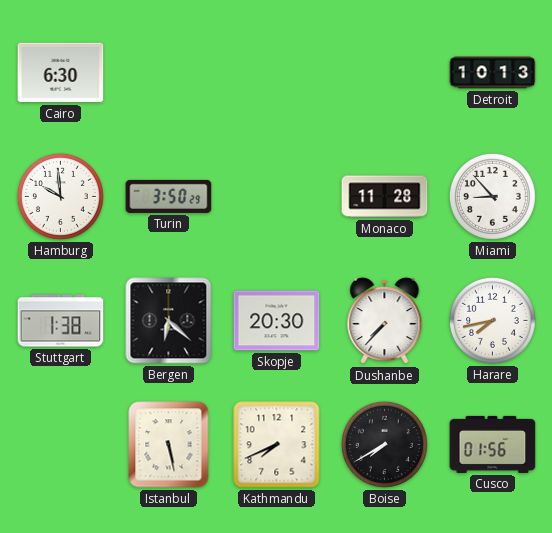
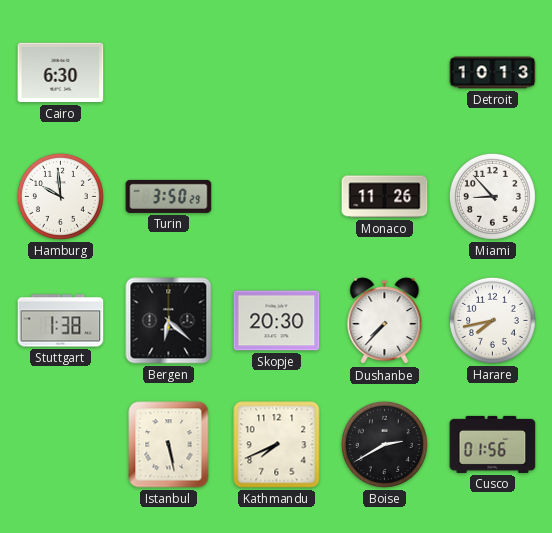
Monaco: 11:28 -> 11:26 (385, 197)
Boise: 7:40 -> 2:40 (384, 444)
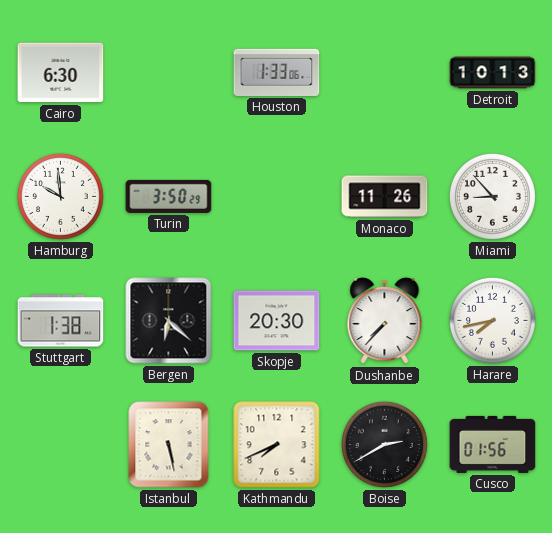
Houston: none -> 1:33 (277, 72)
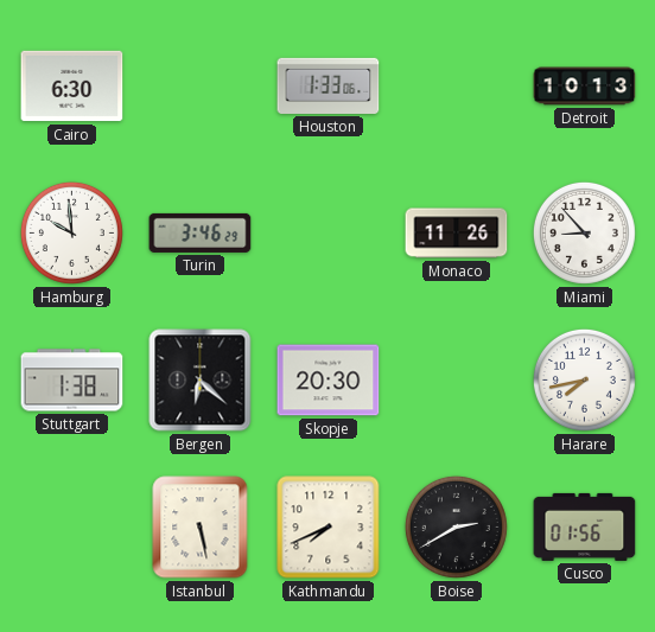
Turin: 3:50 -> 3:46 (201, 232)
Dushanbe: 7:37 -> none (385, 321)
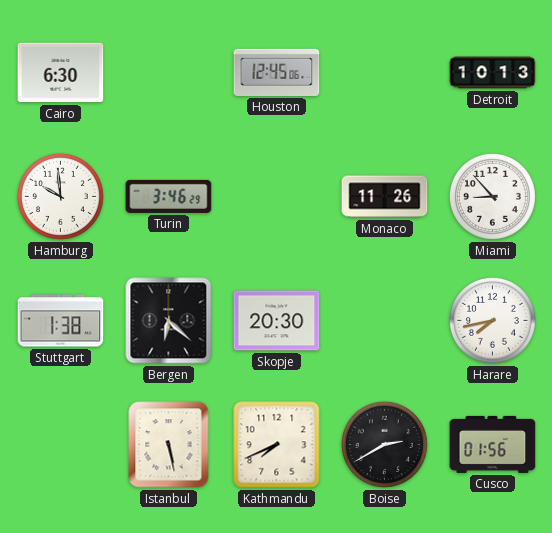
Houston: 1:33 -> 12:45 (277, 72)
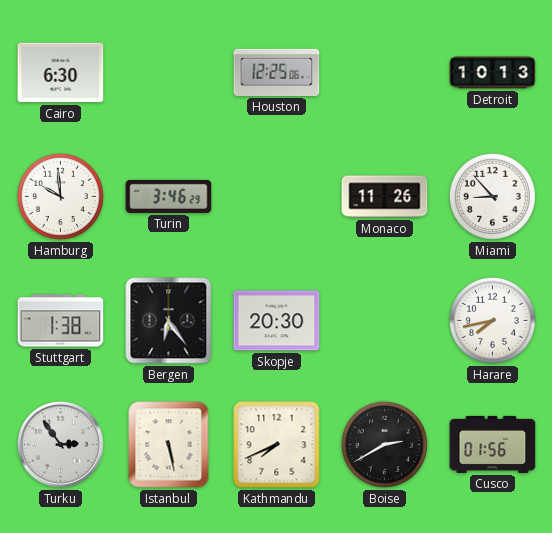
Houston: 12:45 -> 12:25 (277, 72)
Bergen: 6:22 -> 6:24 (169, 321)
Turku: none -> 2:54 (60, 444)
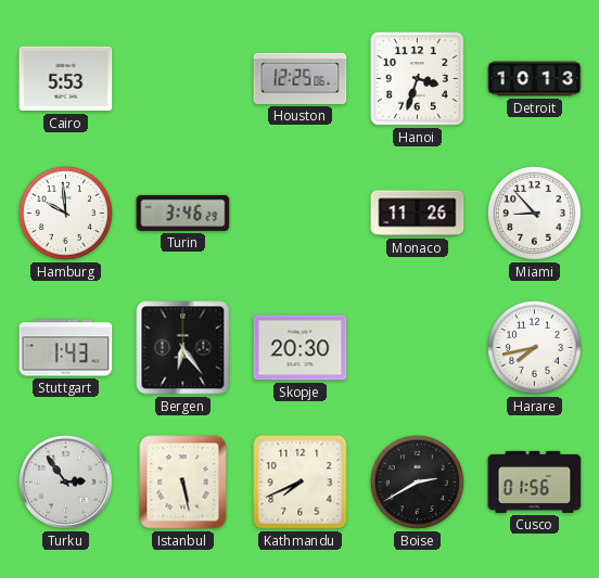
Cairo: 6:30 -> 5:53 (66, 79)
Hanoi: none -> 3:33 (418, 79)
Stuttgart: 1:38 -> 1:43 (66, 348)
